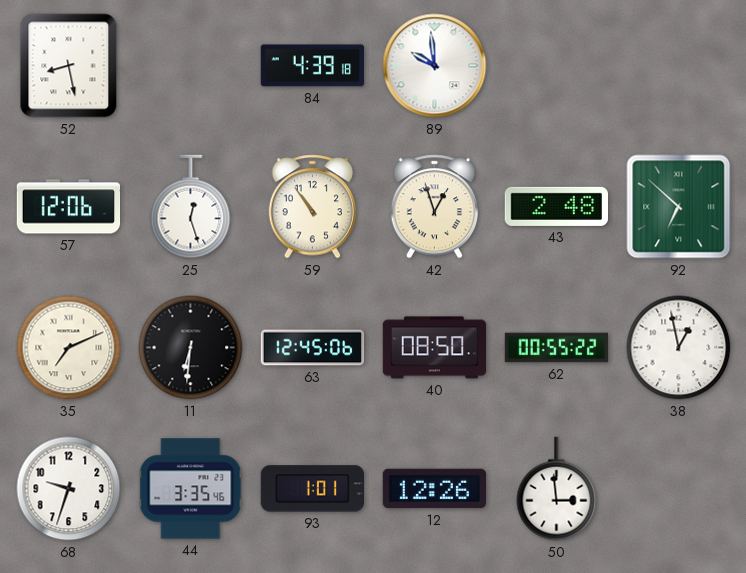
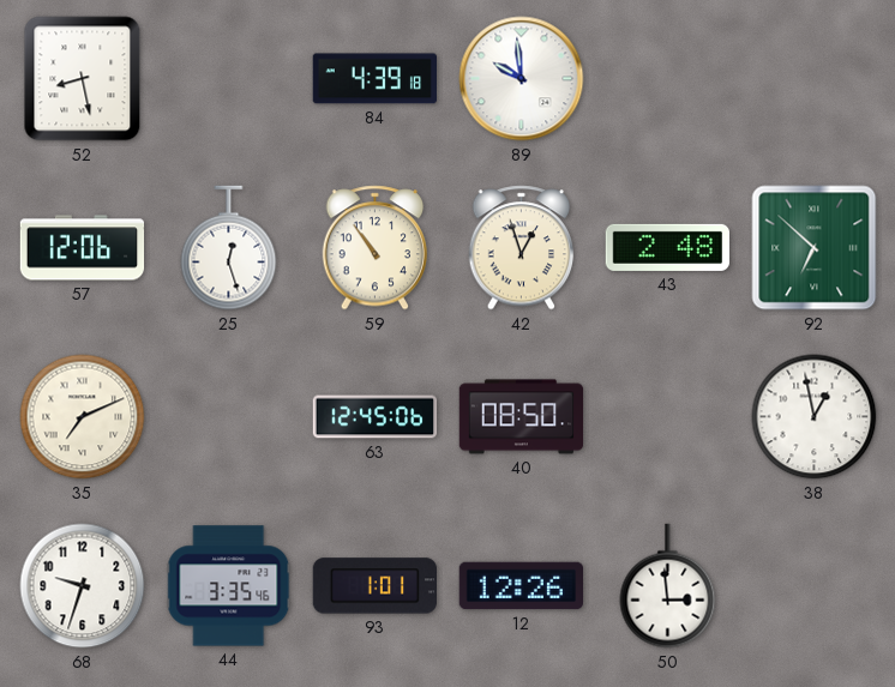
11: 6:31 -> none (191, 348)
62: 00:55 -> none (557, 348)
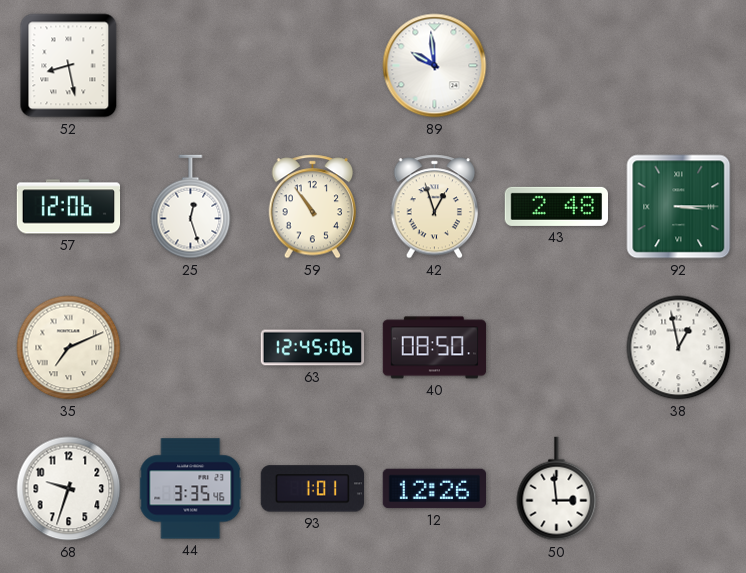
84: 4:39 -> none (374, 79)
92: 6:52 -> 3:15 (679, 207)
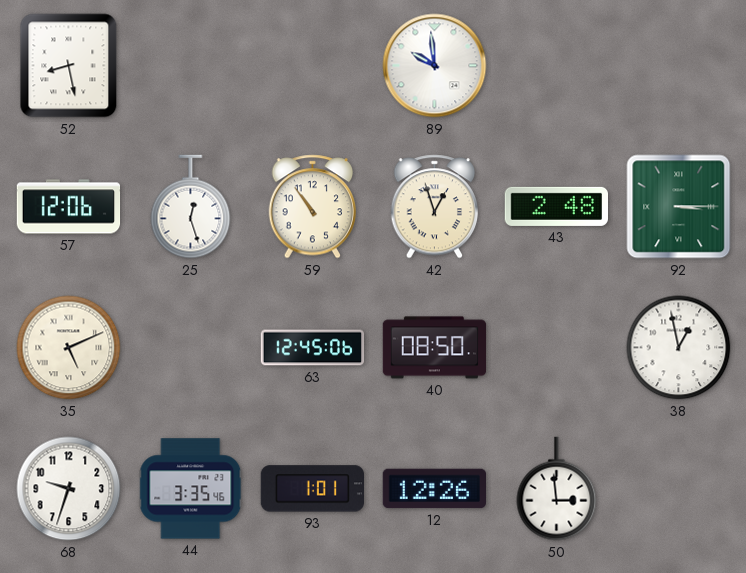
35: 7:11 -> 5:11 (69, 348)
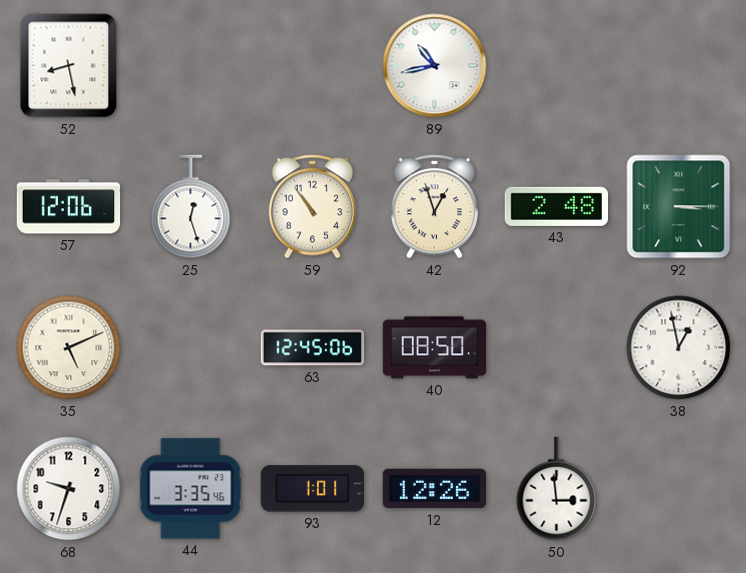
89: 9:59 -> 10:43 (435, 66)
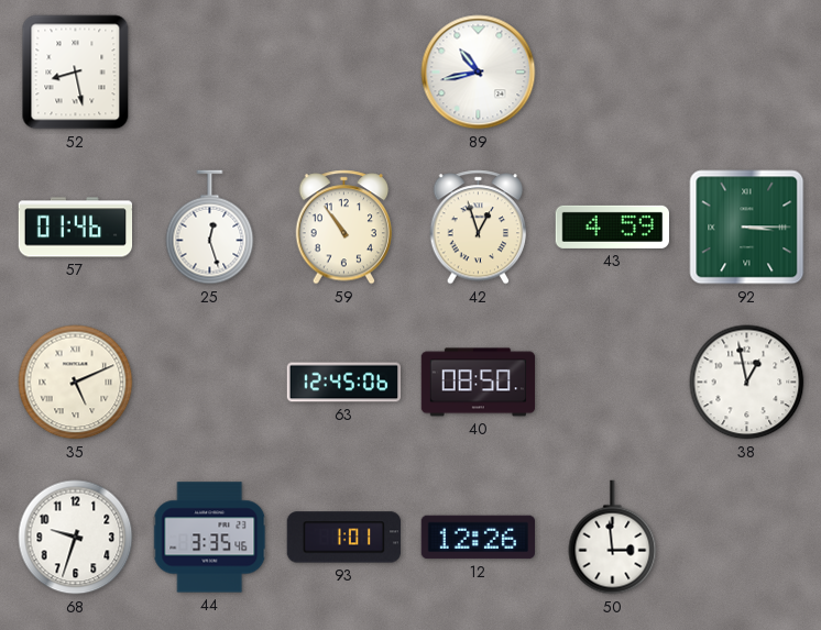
57: 12:06 -> 01:46 (76, 228)
43: 2:48 -> 4:59 (612, 226)
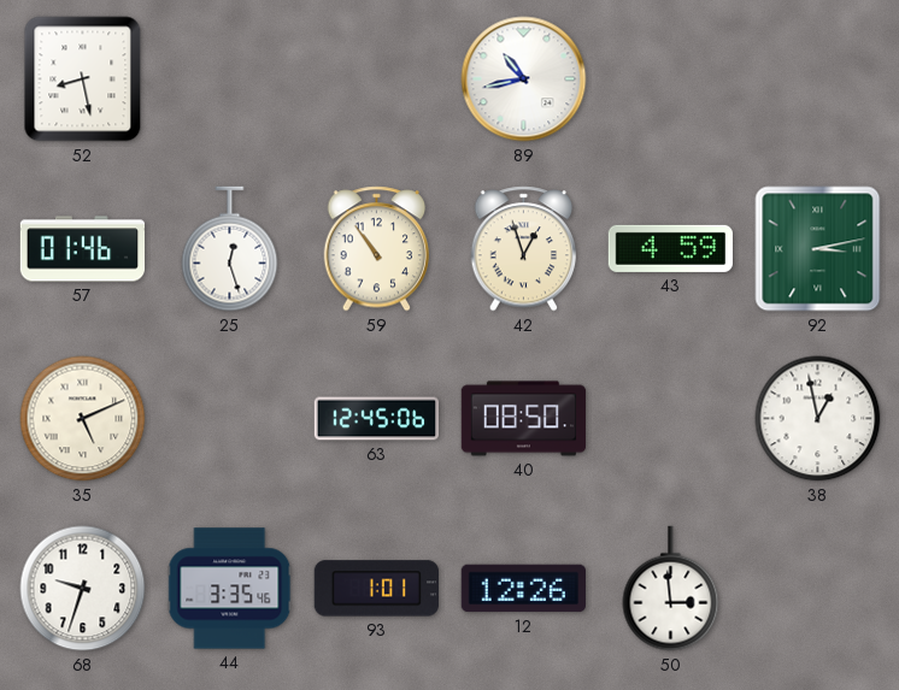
92: 3:15 -> 3:13 (818, 249)
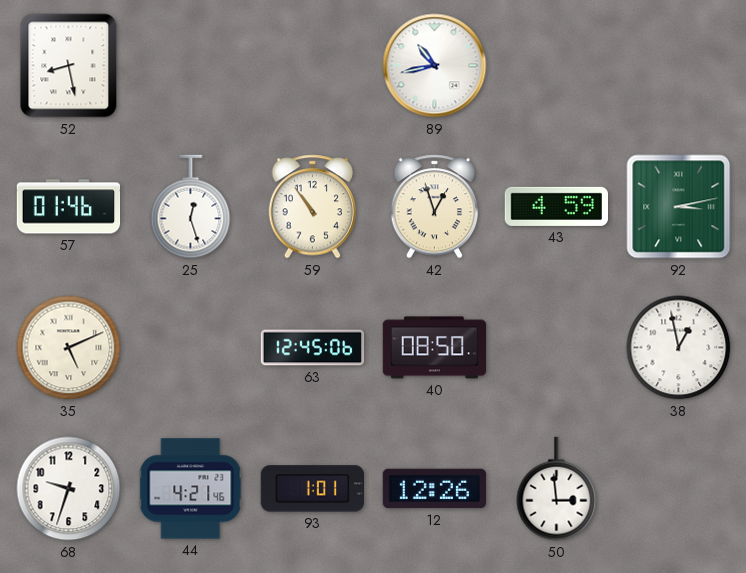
44: 3:35 -> 4:21 (191, 489)
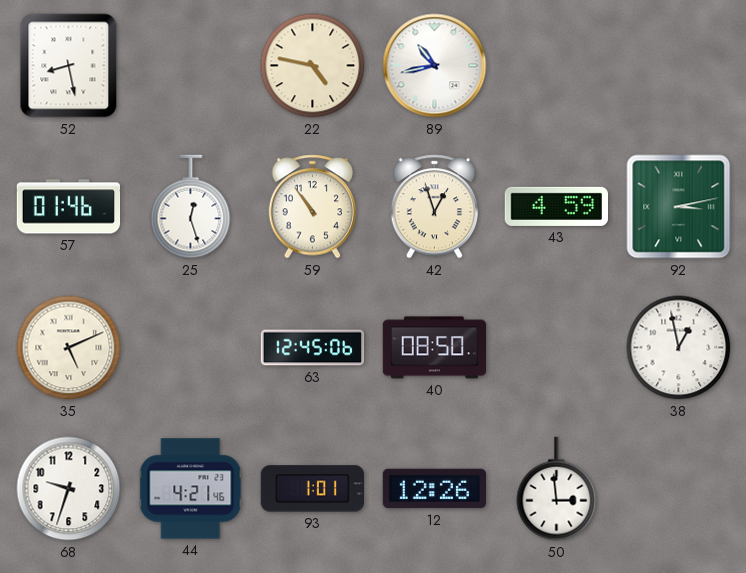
22: none -> 4:47 (313, 66)
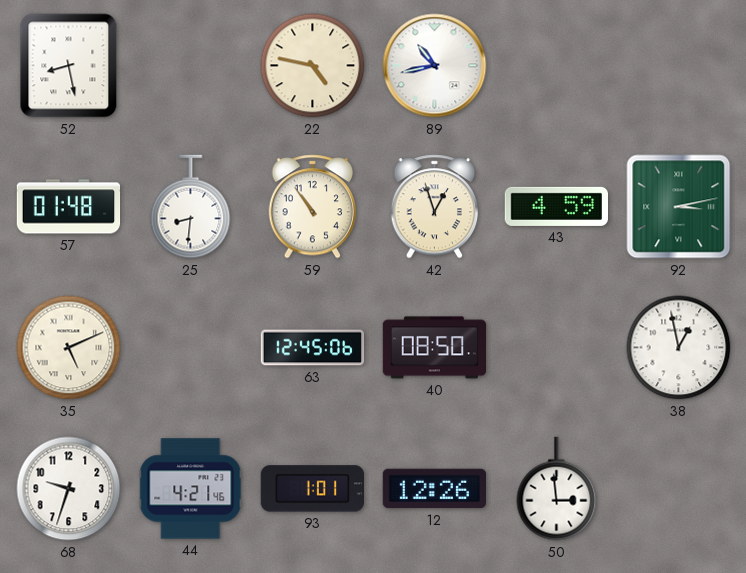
57: 01:46 -> 01:48 (69, 207)
25: 12:27 -> 8:31 (191, 207)
